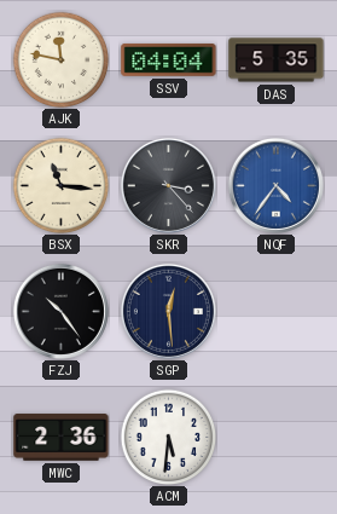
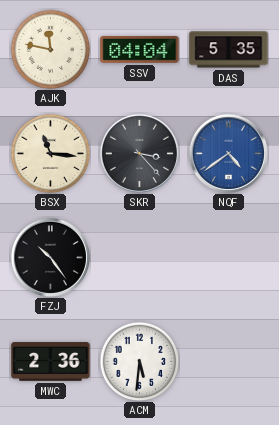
NQF: 4:36 -> 4:39 (228, 153)
SGP: 12:29 -> none (168, 311)
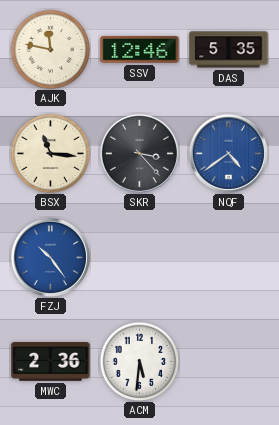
SSV: 04:04 -> 12:46 (140, 49)
FZJ dial: black -> blue (50, 257)
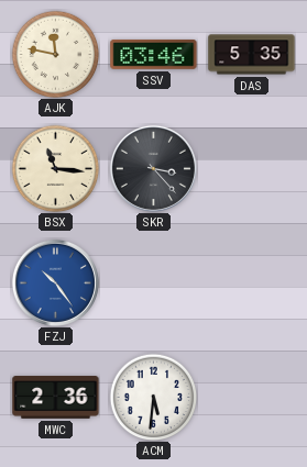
SSV: 12:46 -> 03:46 (154, 54)
NQF: 4:39 -> none (228, 153)
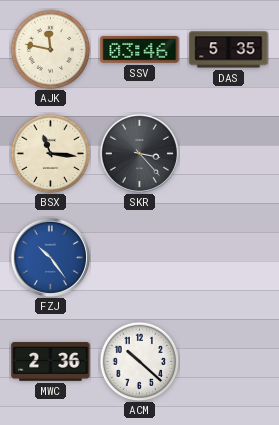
ACM: 5:31 -> 10:22 (139, 361)
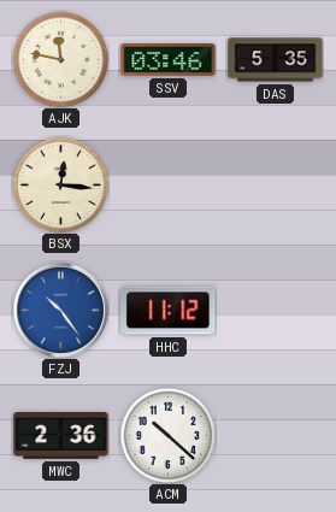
BSX: 11:16 -> 12:16 (60, 184)
SKR: 3:23 -> none (139, 153)
HHC: none -> 11:12 (169, 311)
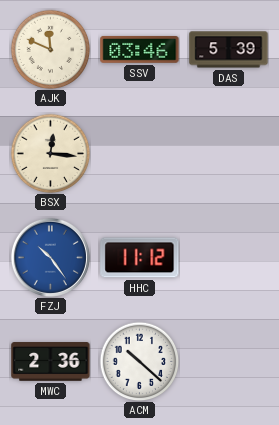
AJK: 11:47 -> 11:49 (50, 49)
DAS: 5:35 -> 5:39 (229, 50)
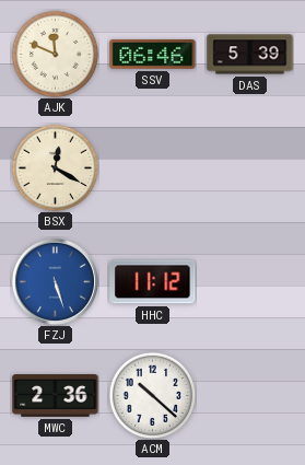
SSV: 03:46 -> 06:46 (153, 54)
BSX: 12:16 -> 12:20 (55, 167)
FZJ: 10:24 -> 5:27 (55, 281)
